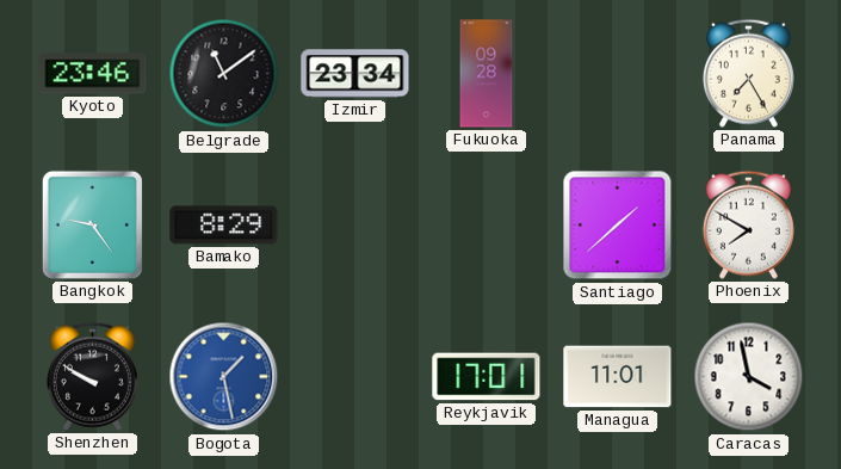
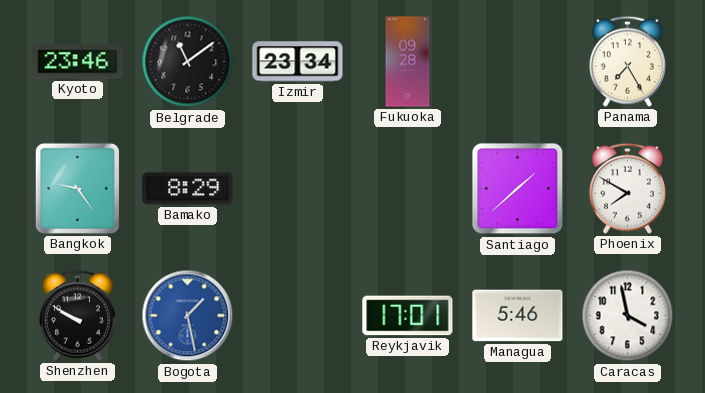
Managua: 11:01 -> 5:46 (518, 316)
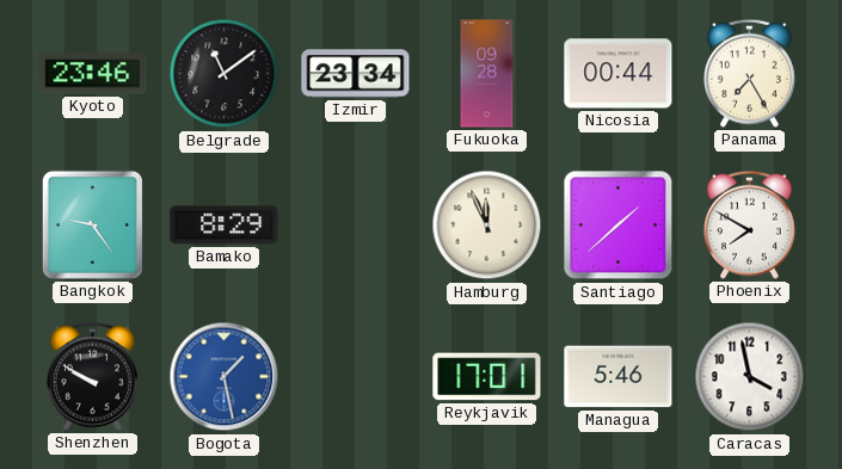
Nicosia: none -> 00:44 (619, 74)
Hamburg: none -> 11:56 (487, 226)
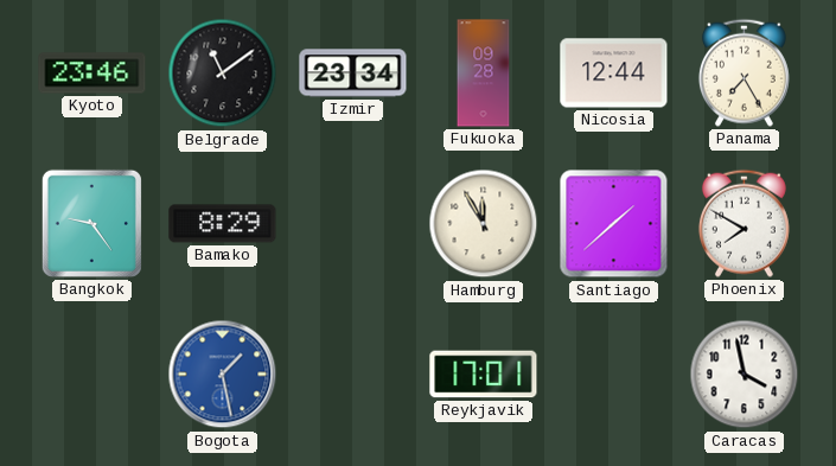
Nicosia: 00:44 -> 12:44 (614, 74)
Hamburg: 11:56 -> 11:55 (484, 224)
Shenzhen: 9:50 -> none (92, 376)
Managua: 5:46 -> none (619, 377)
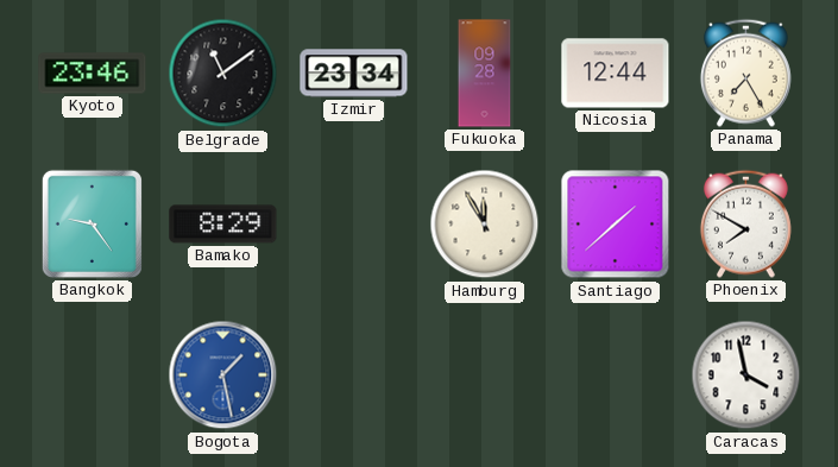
Reykjavik: 17:01 -> none (484, 375)
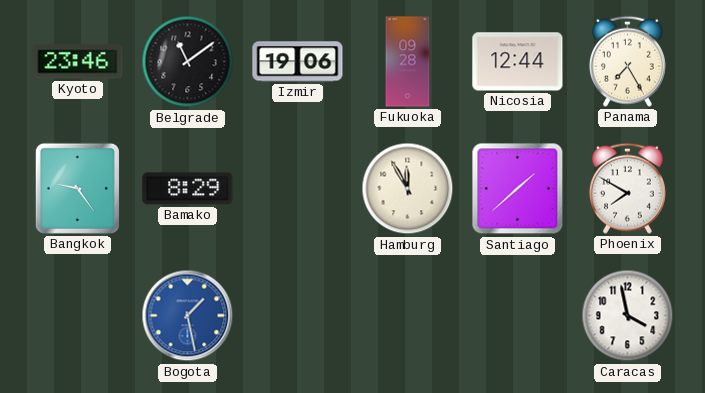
Izmir: 23:34 -> 19:06 (298, 62)
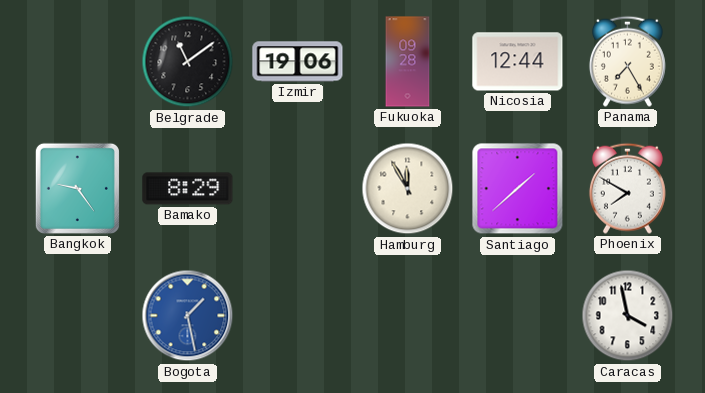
Kyoto: 23:46 -> none (78, 62)
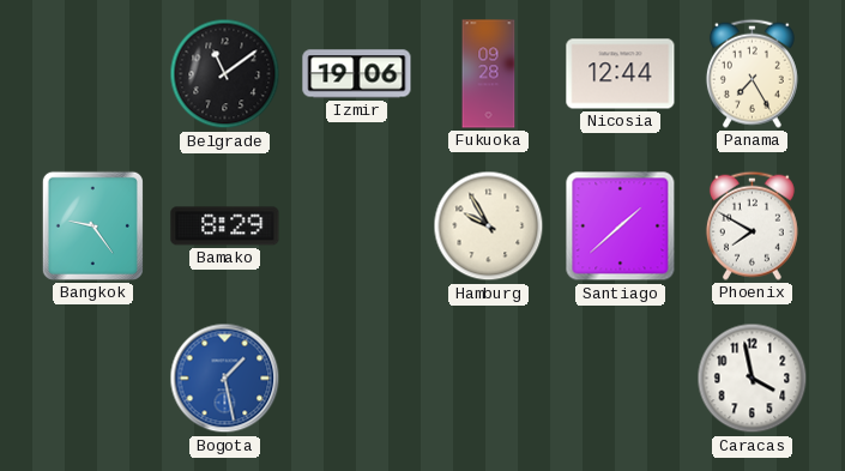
Hamburg: 11:55 -> 9:55 (489, 227)
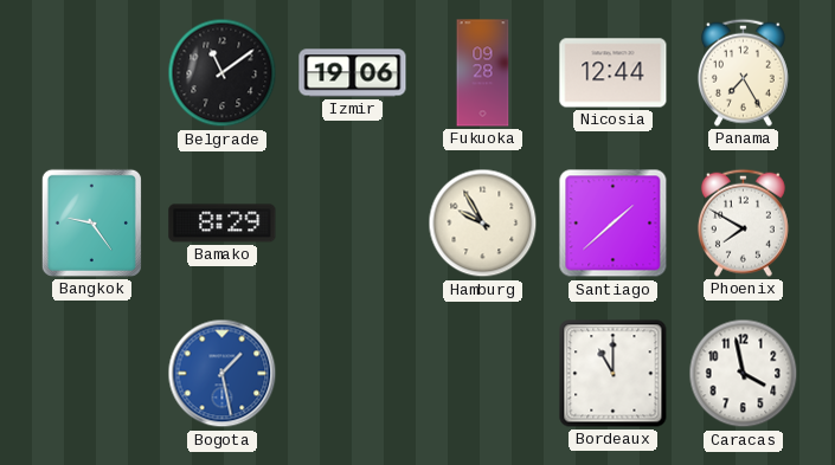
Bordeaux: none -> 11:00 (614, 374)
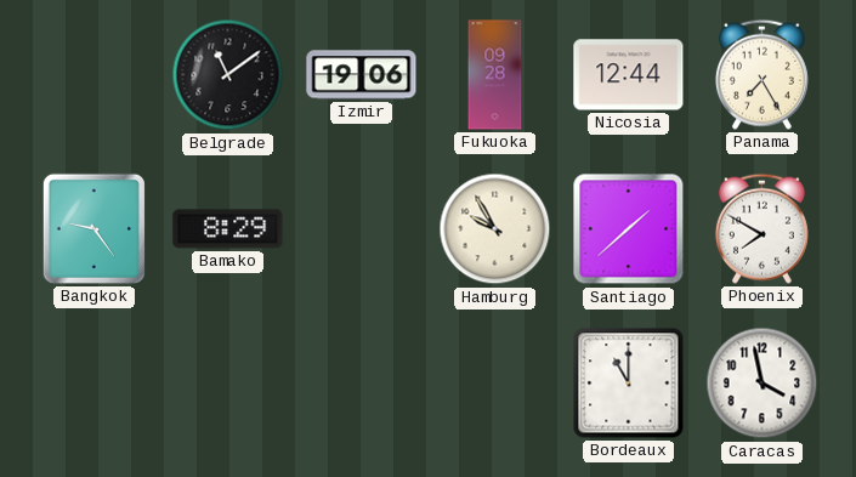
Bogota: 1:28 -> none (223, 374)
